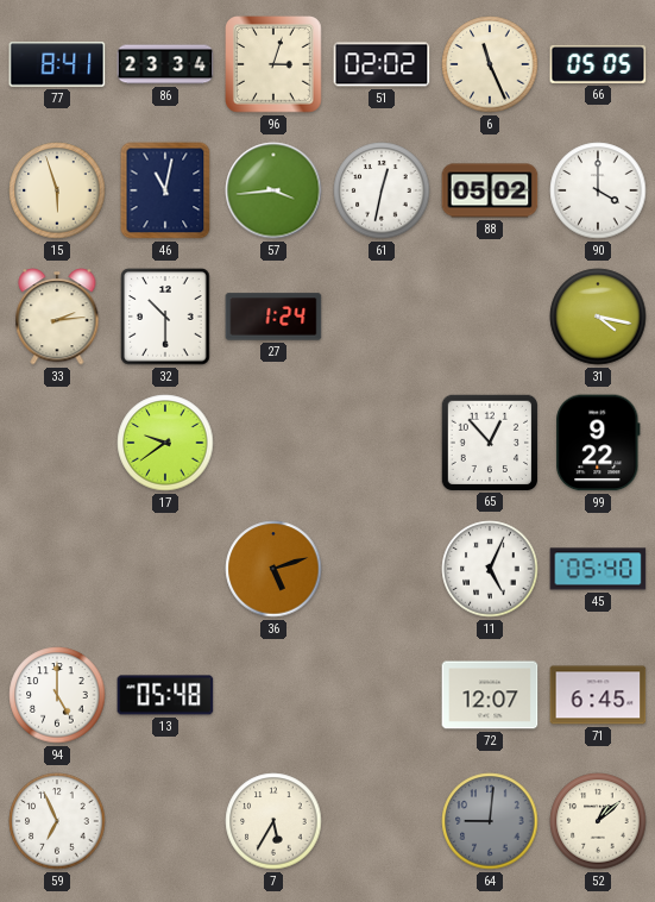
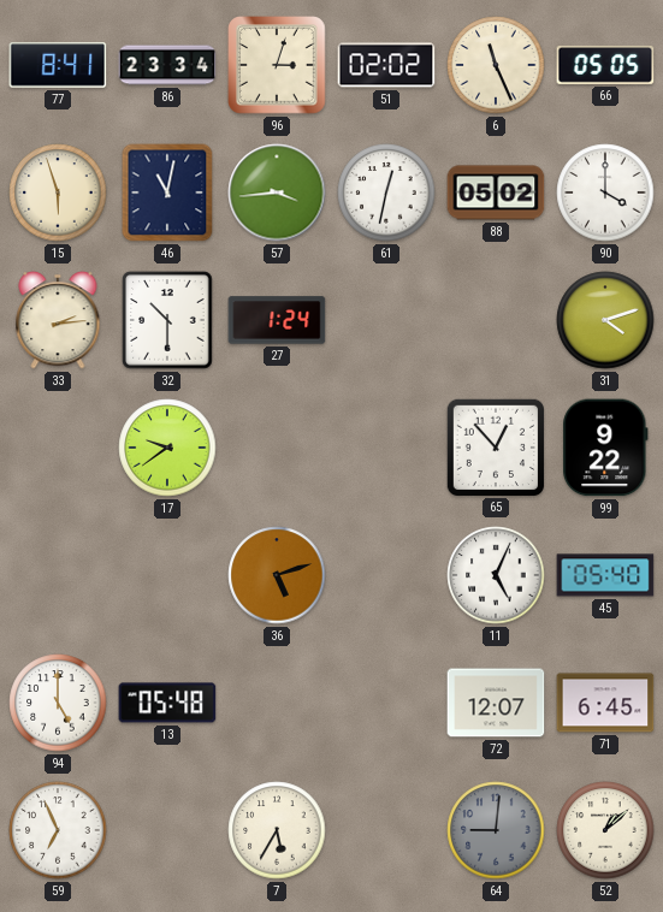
31: 4:17 -> 4:12 (605, 320)
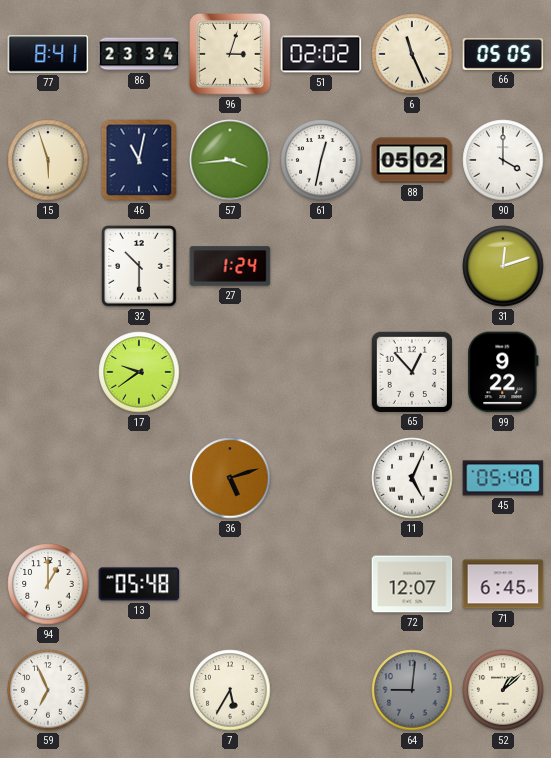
33: 2:14 -> none (58, 320)
31: 4:12 -> 12:12 (503, 266)
94: 5:00 -> 1:00 (48, 584)
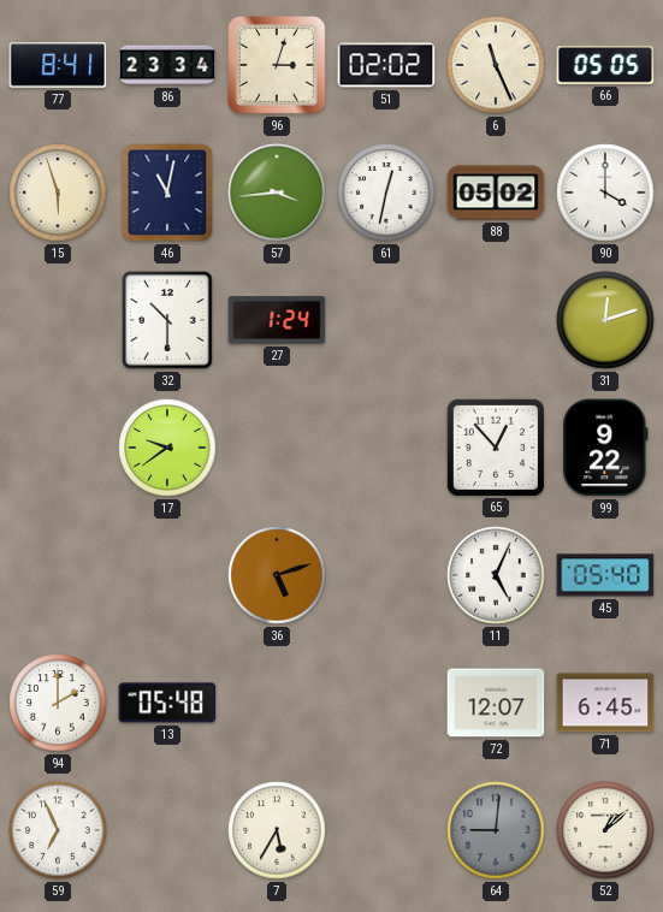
94: 1:00 -> 2:00 (58, 703)
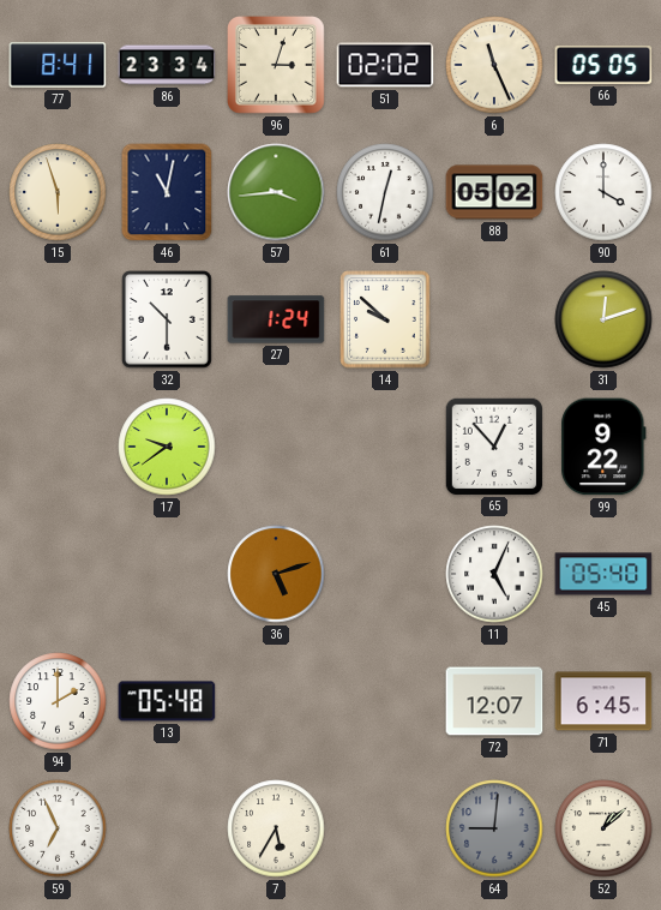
14: none -> 9:52 (385, 319)
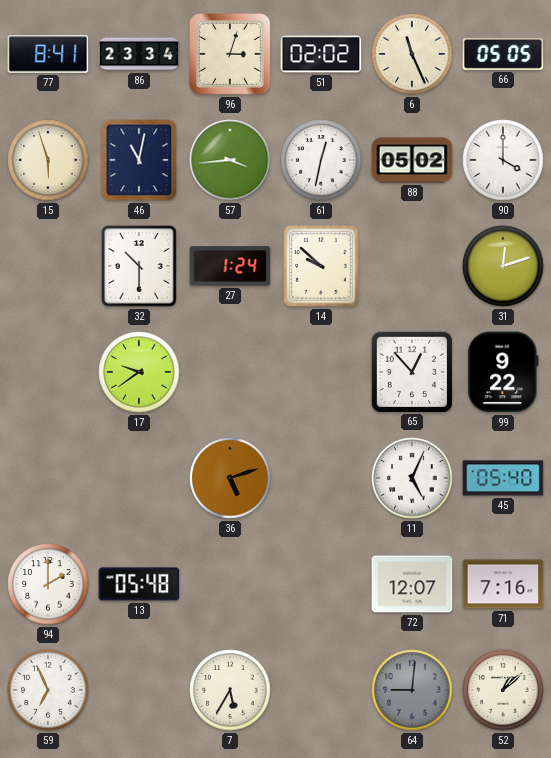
71: 6:45 -> 7:16 (503, 584)
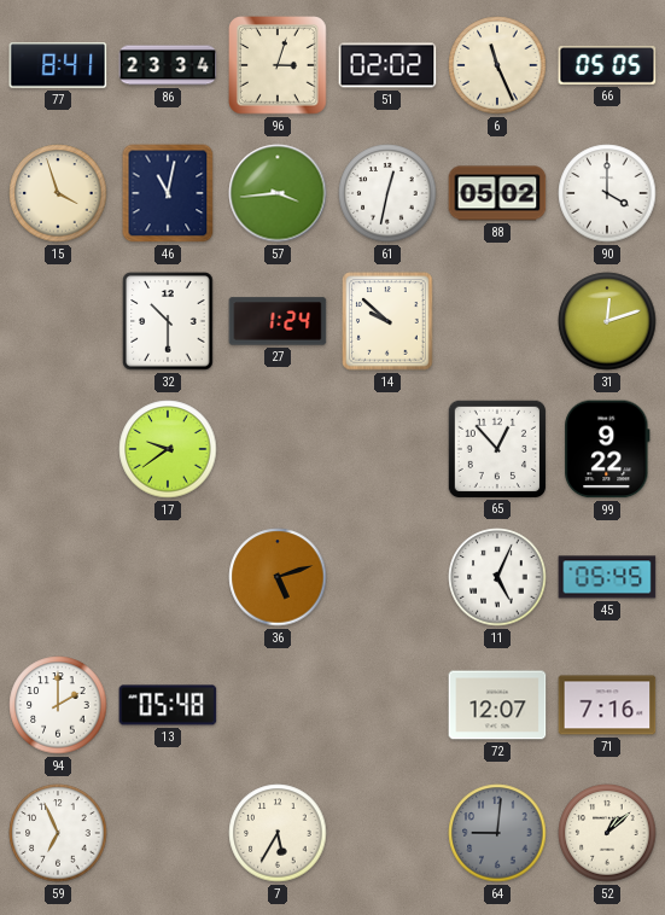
15: 5:57 -> 3:57 (58, 193)
45: 05:40 -> 05:45 (607, 577)
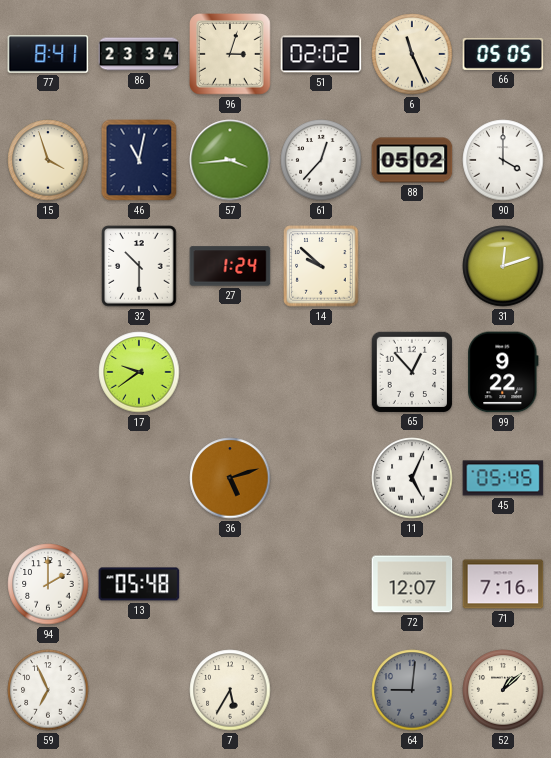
61: 12:32 -> 12:37 (321, 160)
